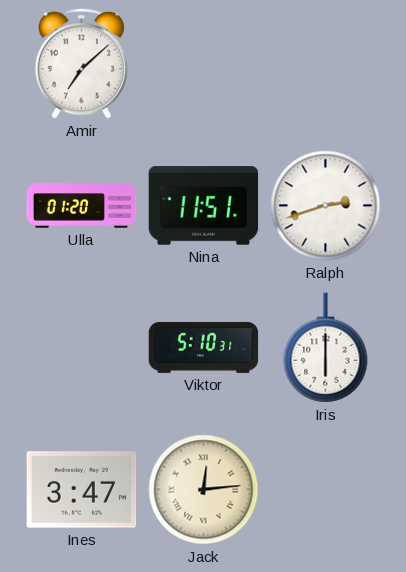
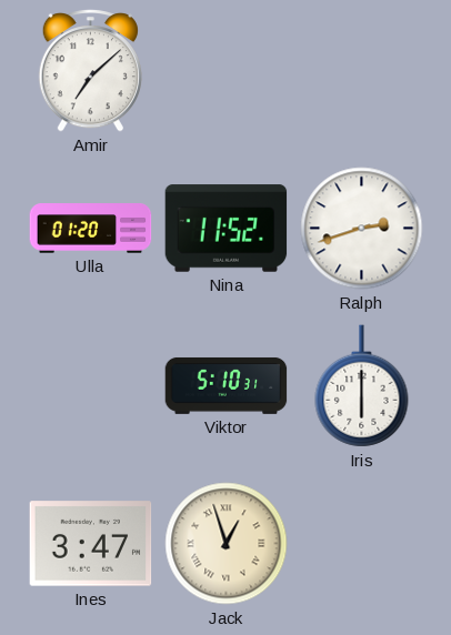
Nina: 11:51 -> 11:52 (227, 229)
Jack: 12:14 -> 12:57 (227, 544)
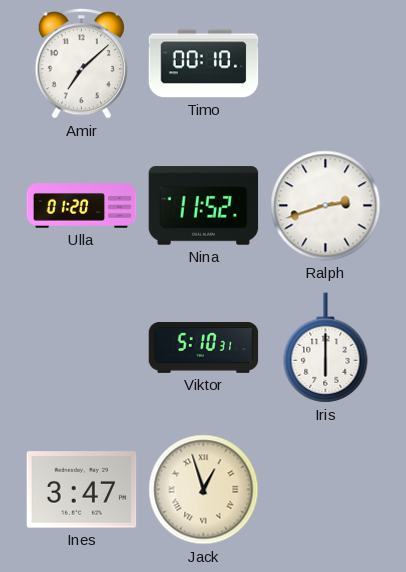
Timo: none -> 00:10 (204, 64)
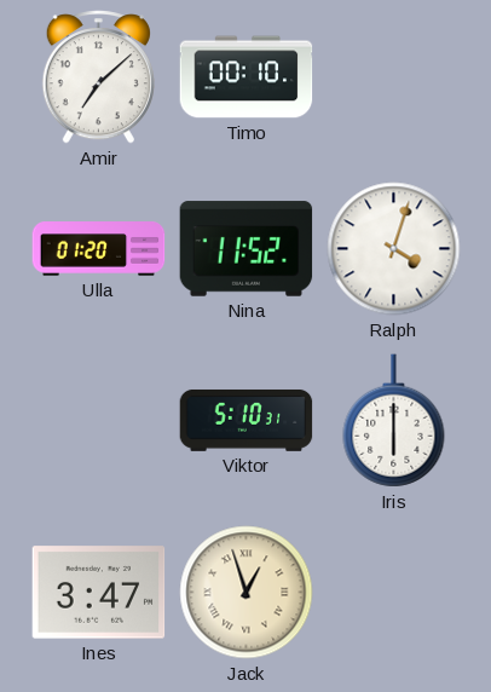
Ralph: 2:42 -> 4:03 (394, 249)
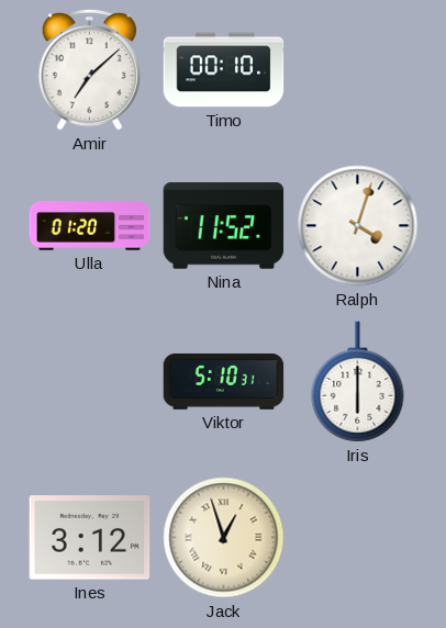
Ines: 3:47 -> 3:12 (90, 538)
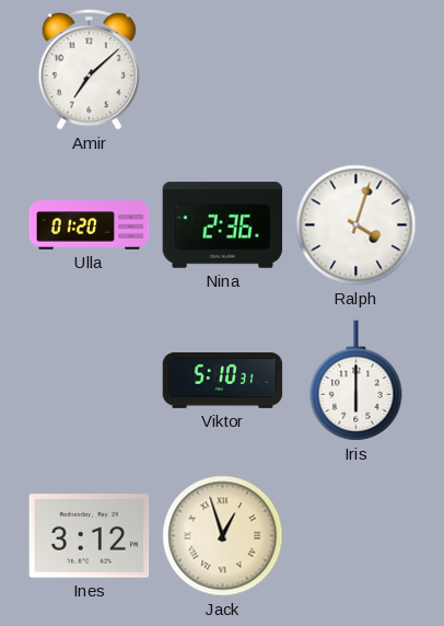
Timo: 00:10 -> none (224, 70)
Nina: 11:52 -> 2:36 (223, 225)
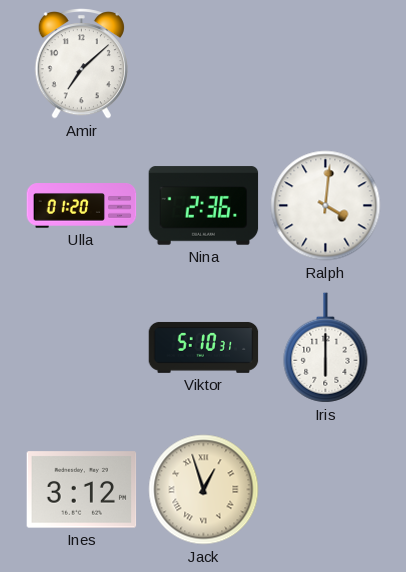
Ralph: 4:03 -> 4:01 (326, 206)
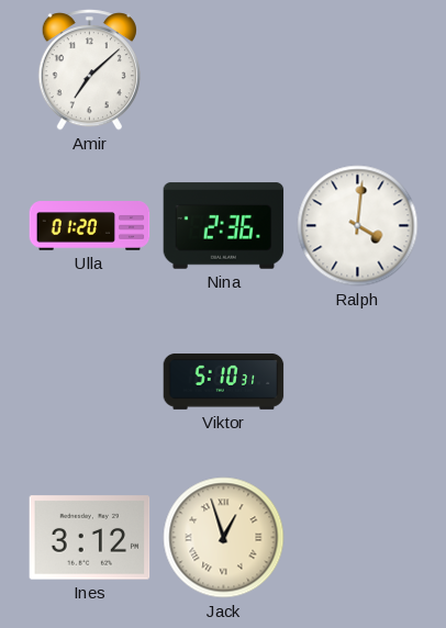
Iris: 6:00 -> none (326, 348)
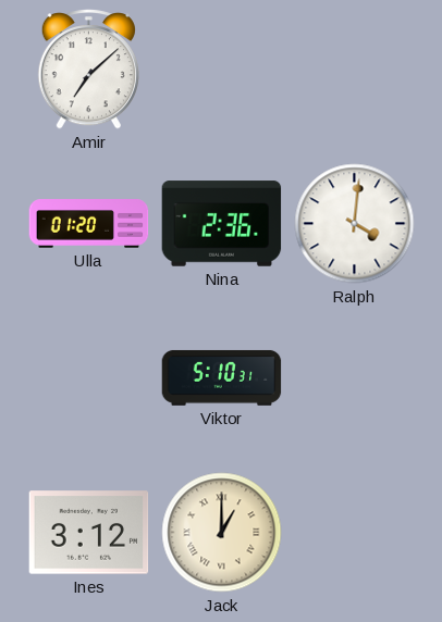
Jack: 12:57 -> 1:00 (222, 533)
